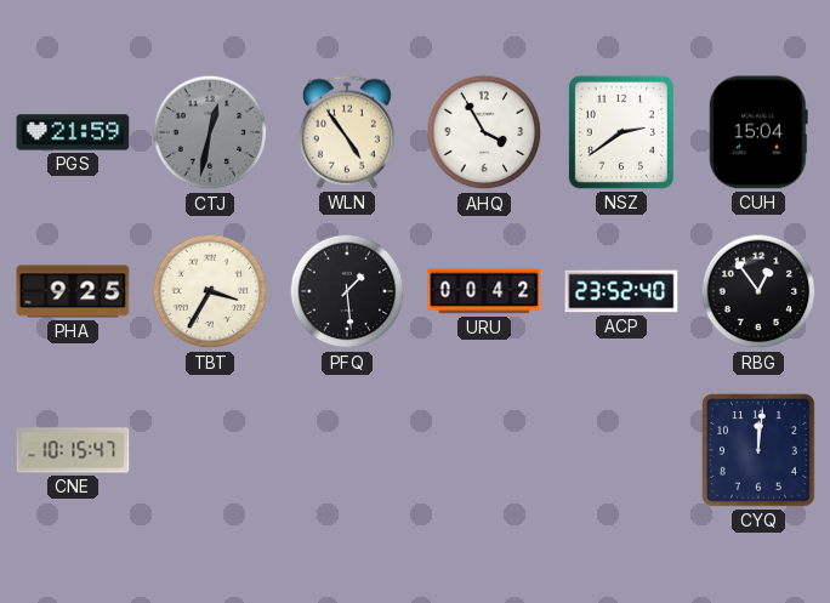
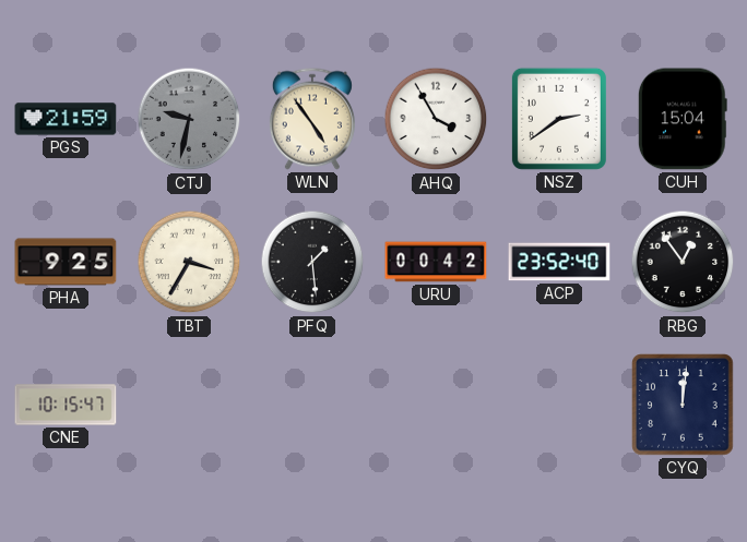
CTJ: 12:32 -> 9:32 (189, 119)
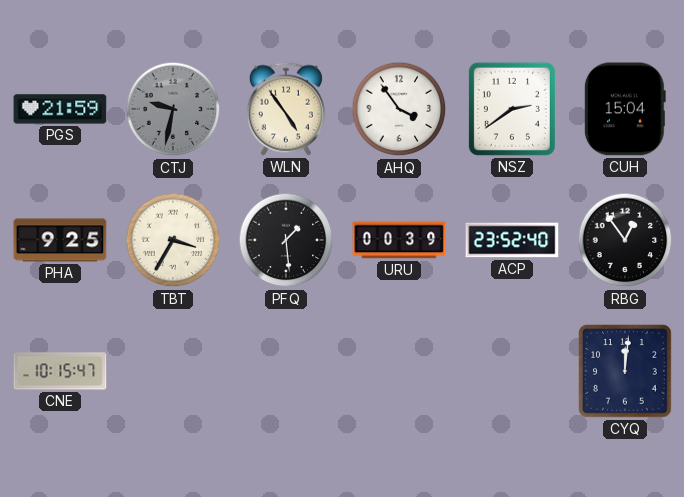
AHQ: 3:55 -> 3:54 (399, 109)
URU: 00:42 -> 00:39 (399, 240)
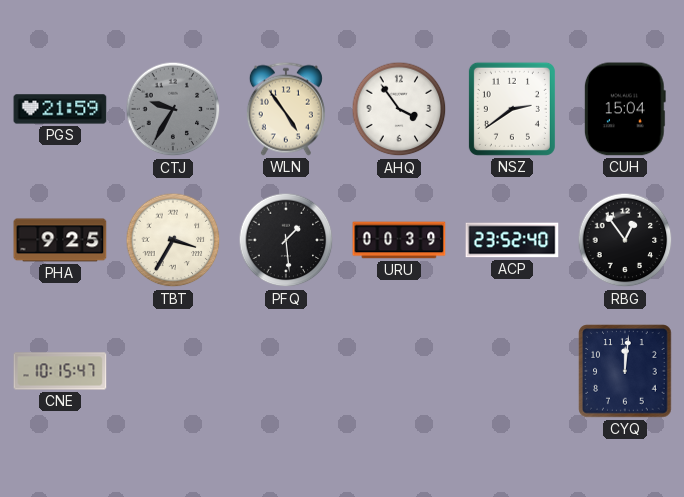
CTJ: 9:32 -> 9:35 (173, 109)
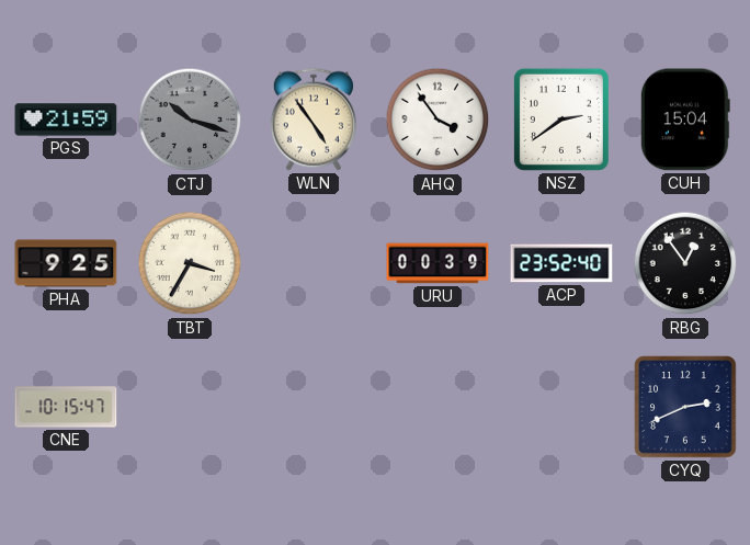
CTJ: 9:35 -> 10:18 (190, 120)
PFQ: 1:29 -> none (286, 240)
CYQ: 12:01 -> 2:41 (685, 407)
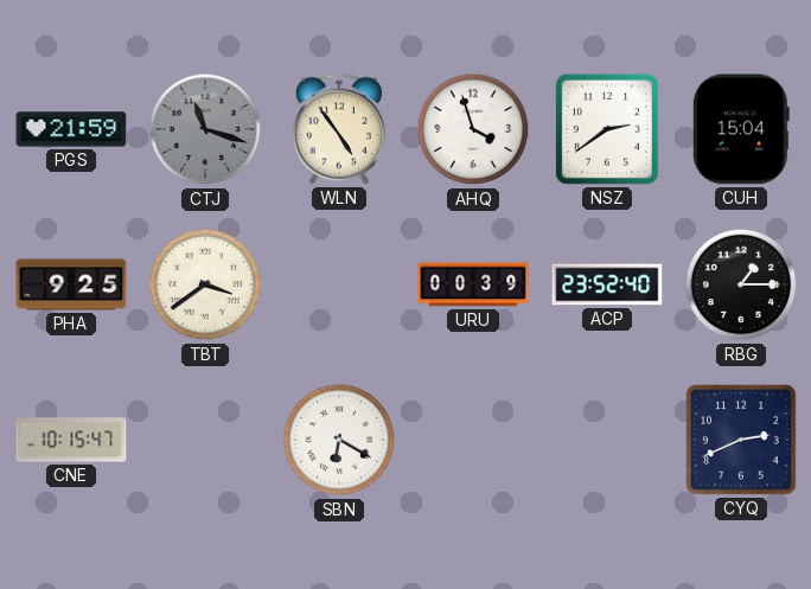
CTJ: 10:18 -> 11:18 (205, 129)
AHQ: 3:54 -> 3:57 (473, 129)
TBT: 3:35 -> 3:39 (205, 284)
RBG: 12:54 -> 1:15 (741, 284)
SBN: none -> 6:20 (339, 440)
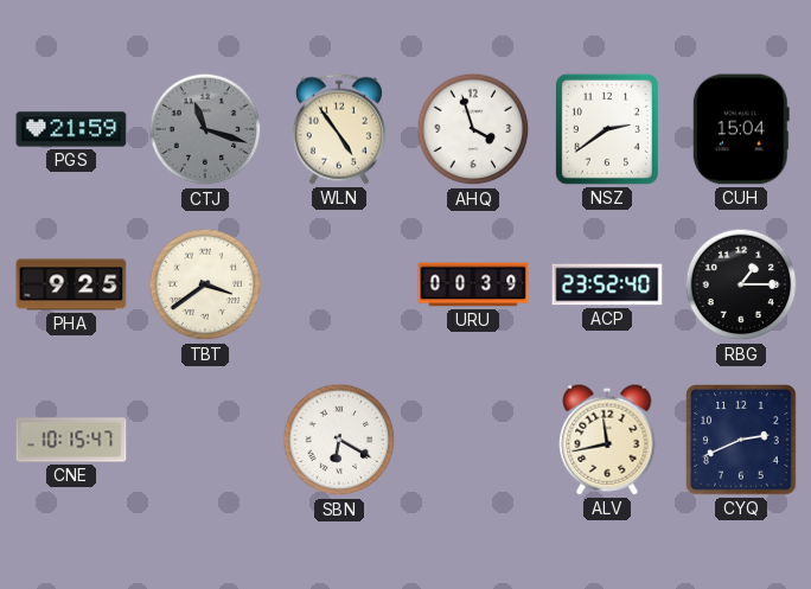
ALV: none -> 11:43 (607, 440)
